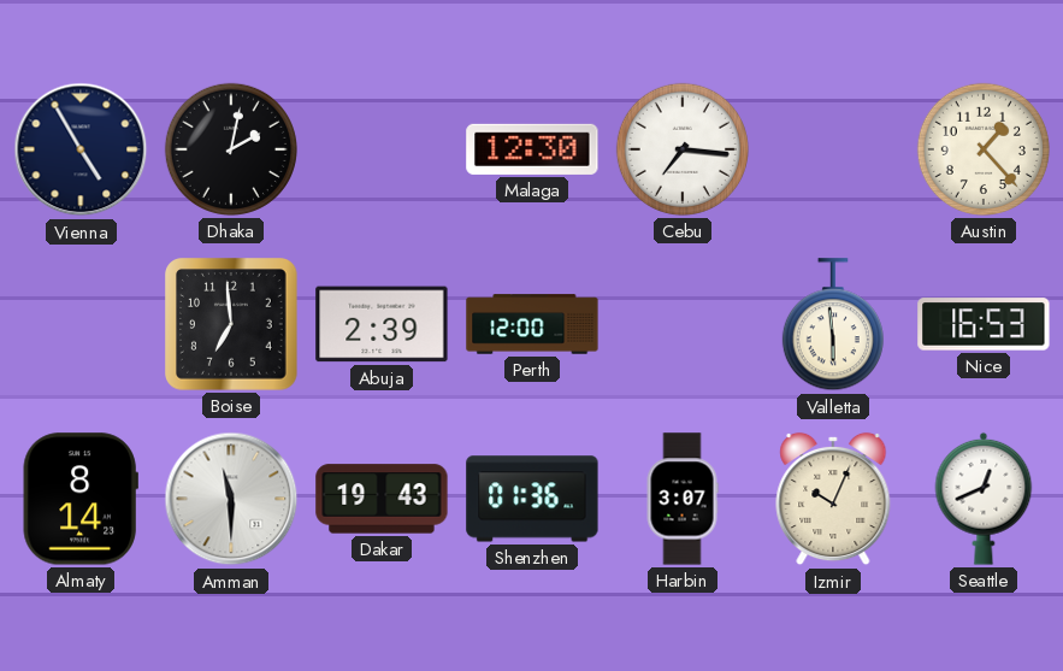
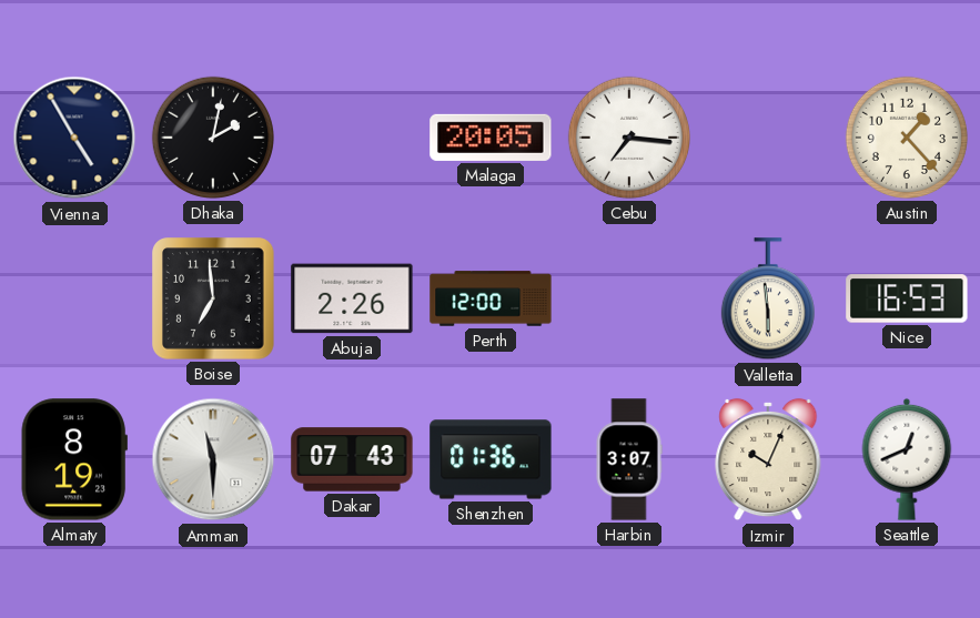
Malaga: 12:30 -> 20:05 (491, 138)
Abuja: 2:39 -> 2:26 (352, 298)
Almaty: 8:14 -> 8:19 (74, 459)
Dakar: 19:43 -> 07:43 (352, 459)
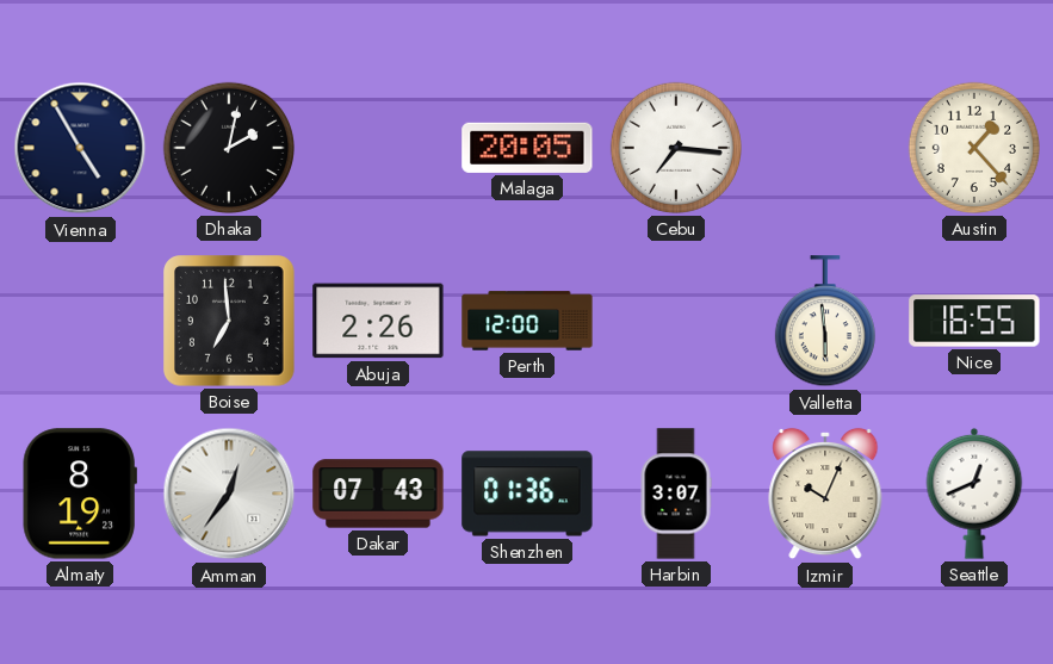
Nice: 16:53 -> 16:55 (974, 321)
Amman: 11:30 -> 12:36 (229, 494)
